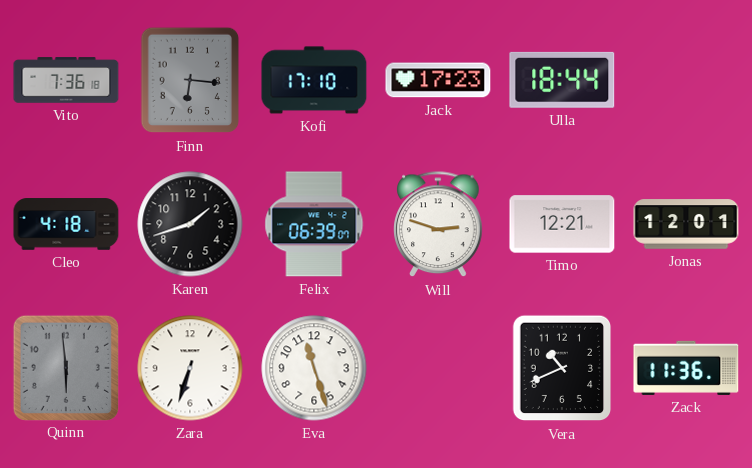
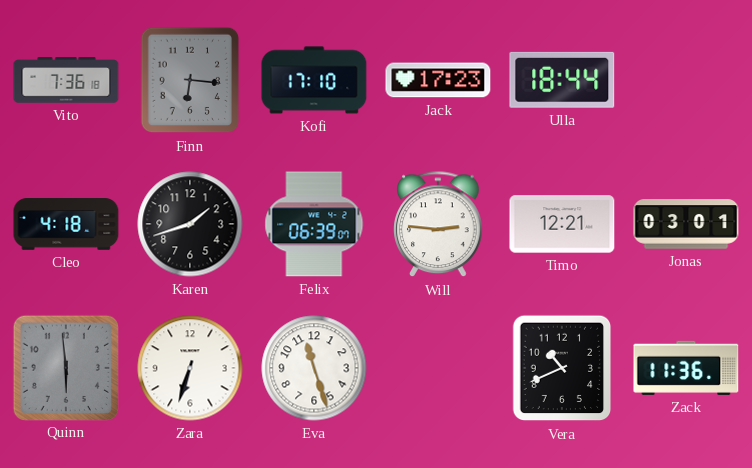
Will: 2:48 -> 2:46 (438, 225)
Jonas: 12:01 -> 03:01 (686, 224)
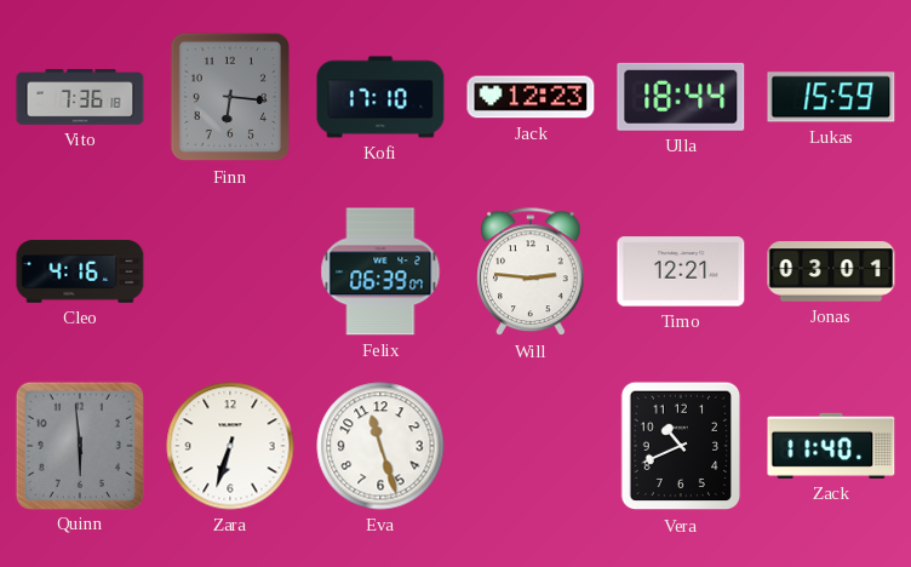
Jack: 17:23 -> 12:23 (531, 97)
Lukas: none -> 15:59 (831, 97)
Cleo: 4:18 -> 4:16 (80, 271)
Karen: 1:42 -> none (190, 224)
Zack: 11:36 -> 11:40 (831, 446)
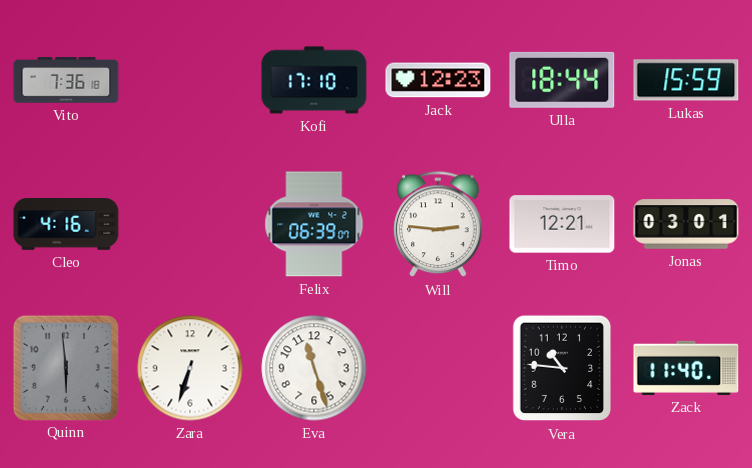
Finn: 6:16 -> none (230, 97)
Vera: 10:41 -> 10:46 (562, 368)
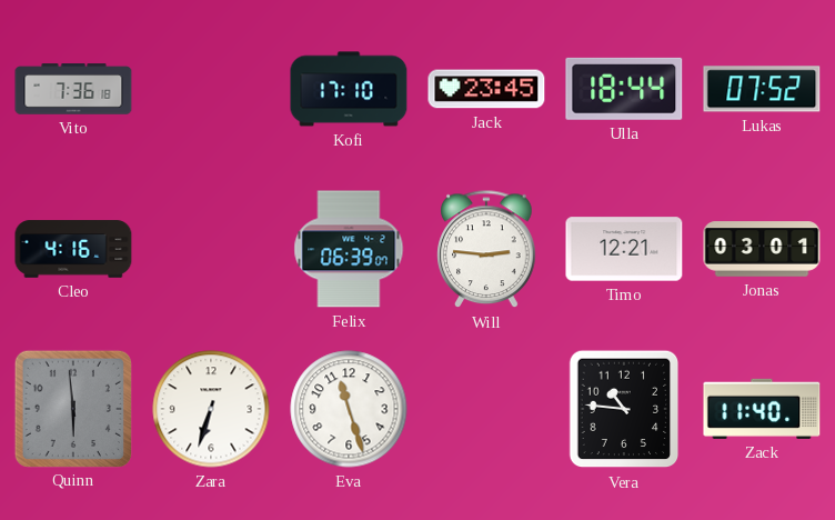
Jack: 12:23 -> 23:45 (486, 89)
Lukas: 15:59 -> 07:52 (762, 89)
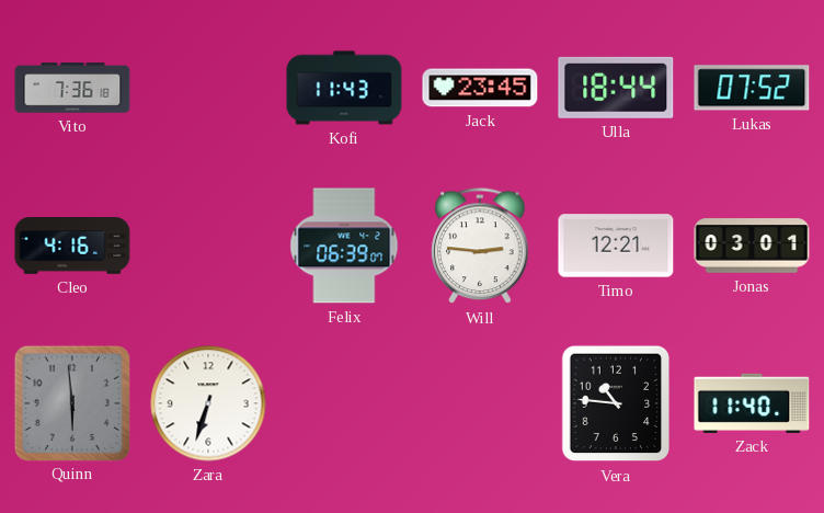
Kofi: 17:10 -> 11:43 (344, 88)
Eva: 11:27 -> none (349, 409)
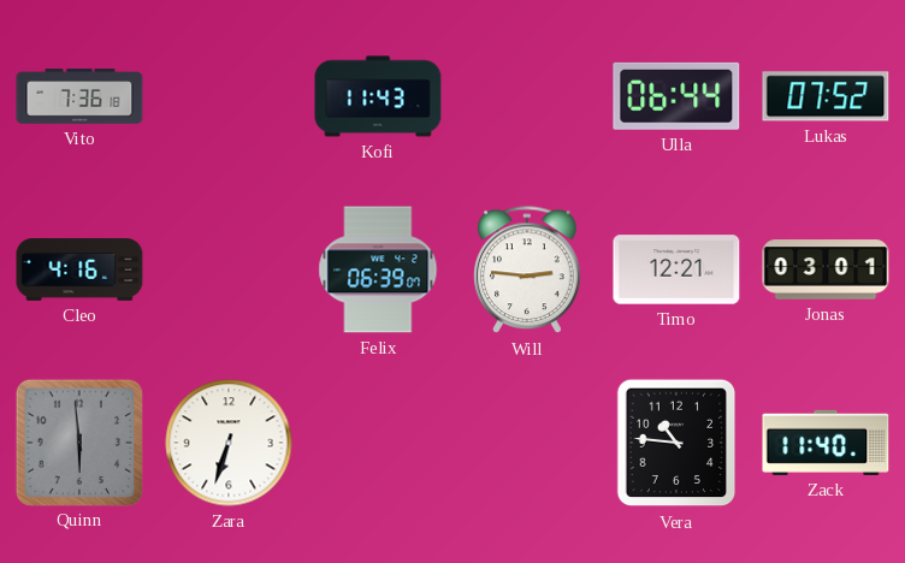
Jack: 23:45 -> none (480, 88)
Ulla: 18:44 -> 06:44 (676, 96)
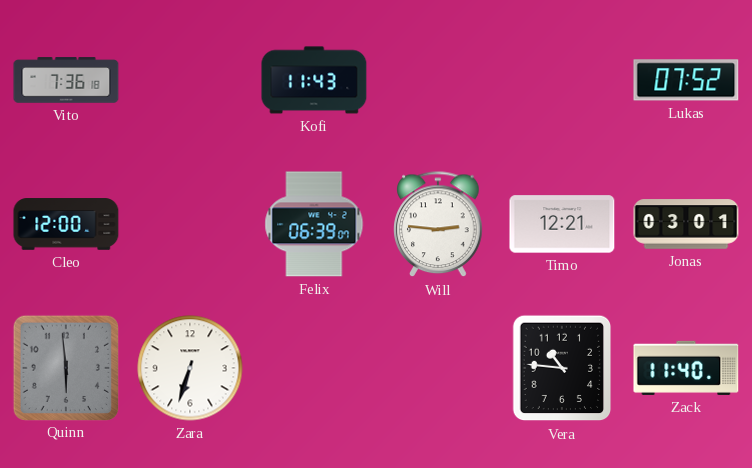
Ulla: 06:44 -> none (676, 96)
Cleo: 4:16 -> 12:00 (66, 224)
